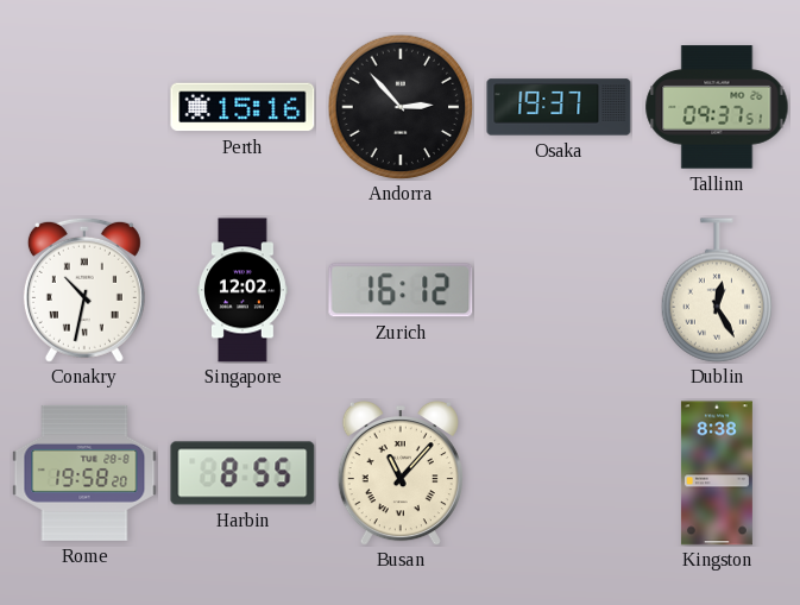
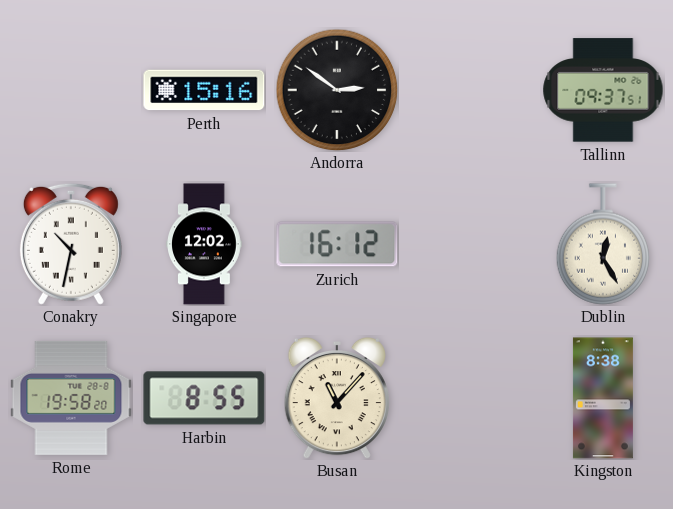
Andorra: 2:53 -> 2:51 (337, 90)
Osaka: 19:37 -> none (559, 107)
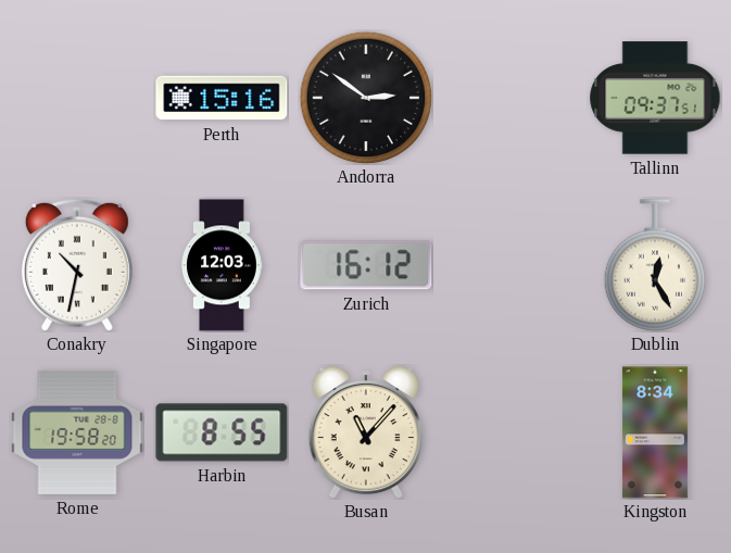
Singapore: 12:02 -> 12:03 (223, 265)
Kingston: 8:38 -> 8:34 (655, 432)
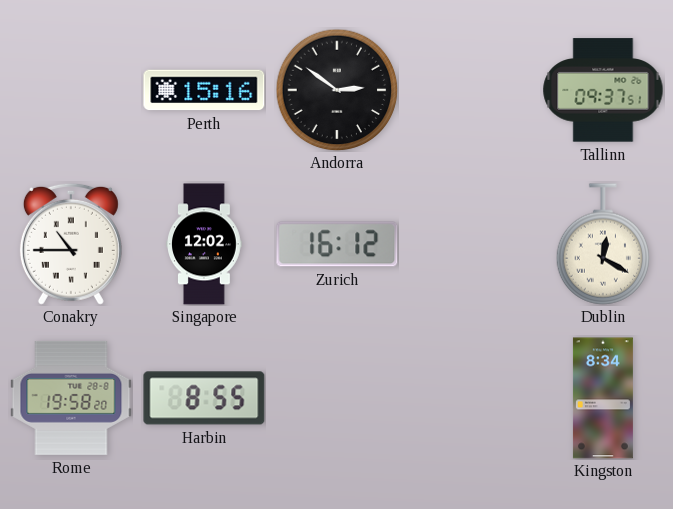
Conakry: 10:32 -> 10:45 (71, 244)
Singapore: 12:03 -> 12:02 (205, 244)
Dublin: 12:25 -> 12:20 (603, 244)
Busan: 11:07 -> none (366, 432)
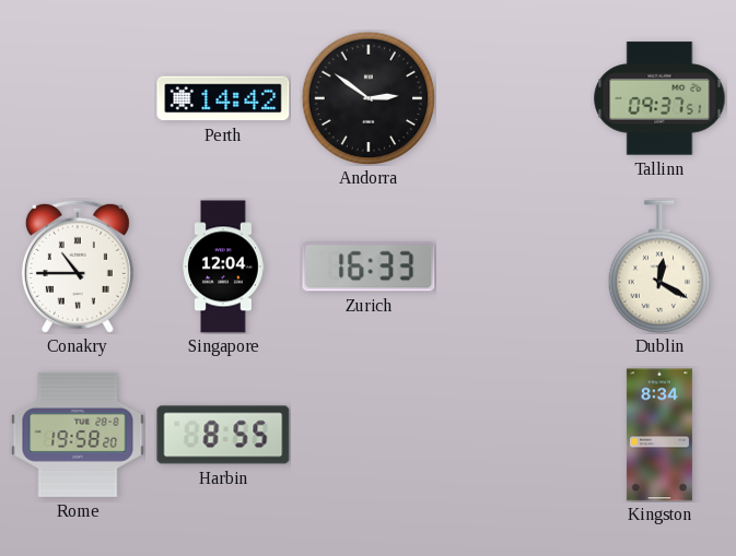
Perth: 15:16 -> 14:42 (223, 98)
Singapore: 12:02 -> 12:04 (224, 267)
Zurich: 16:12 -> 16:33 (369, 267)
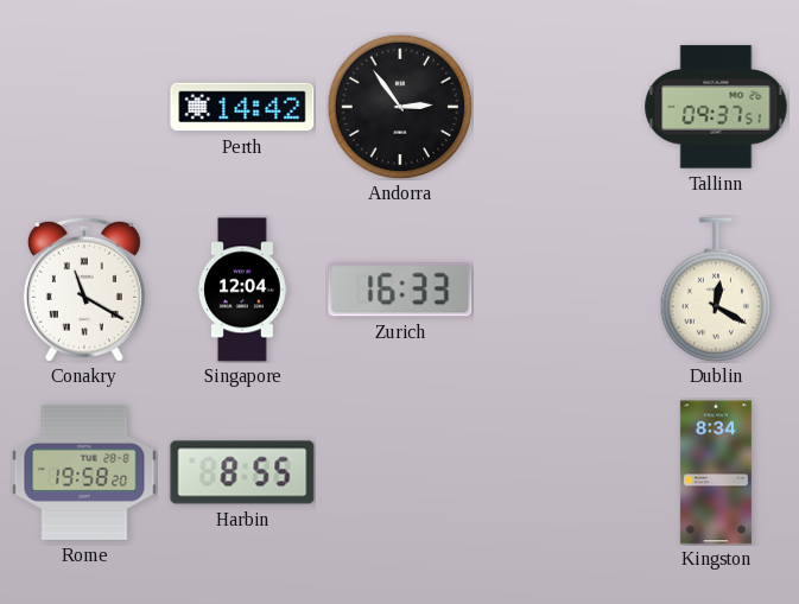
Andorra: 2:51 -> 2:54 (400, 107)
Conakry: 10:45 -> 11:20 (84, 290)
